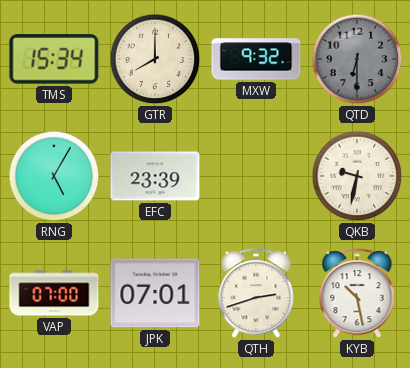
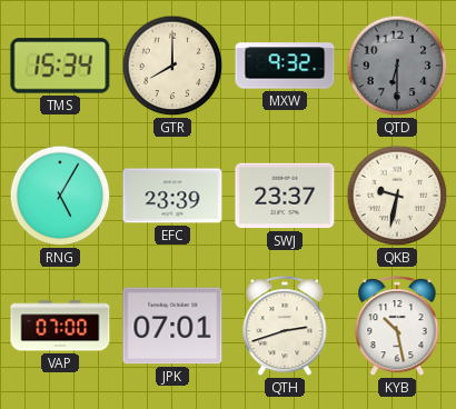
SWJ: none -> 23:37 (285, 196)
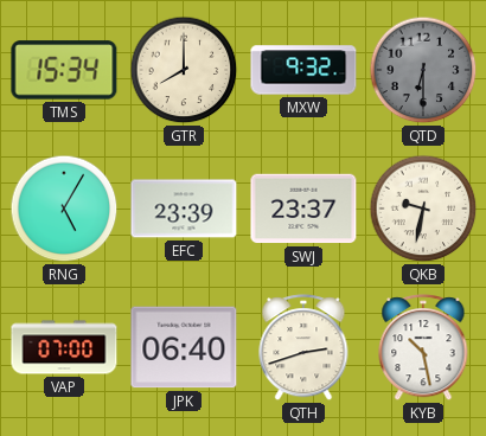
JPK: 07:01 -> 06:40 (184, 347)
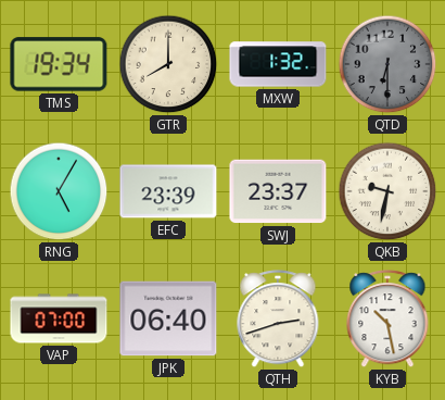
TMS: 15:34 -> 19:34 (59, 64)
MXW: 9:32 -> 1:32 (278, 64)
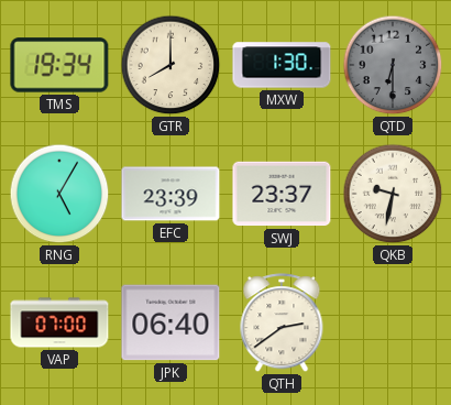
MXW: 1:32 -> 1:30 (282, 65)
QTH: 2:42 -> 2:39 (282, 324)
KYB: 10:28 -> none (387, 320)
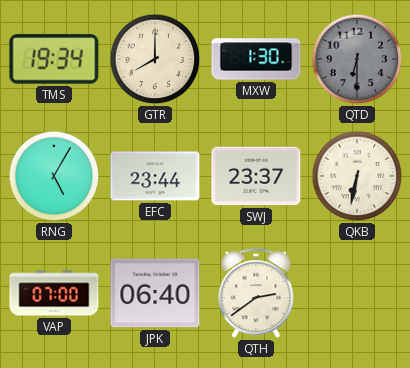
EFC: 23:39 -> 23:44 (155, 176)
QKB: 9:32 -> 6:32 (357, 176)
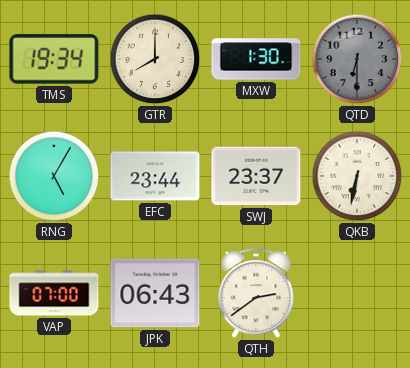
JPK: 06:40 -> 06:43 (155, 293)
